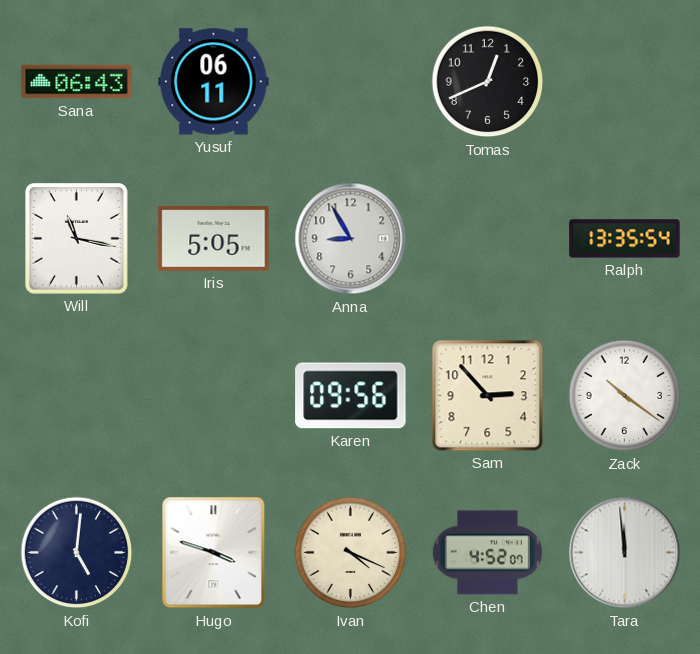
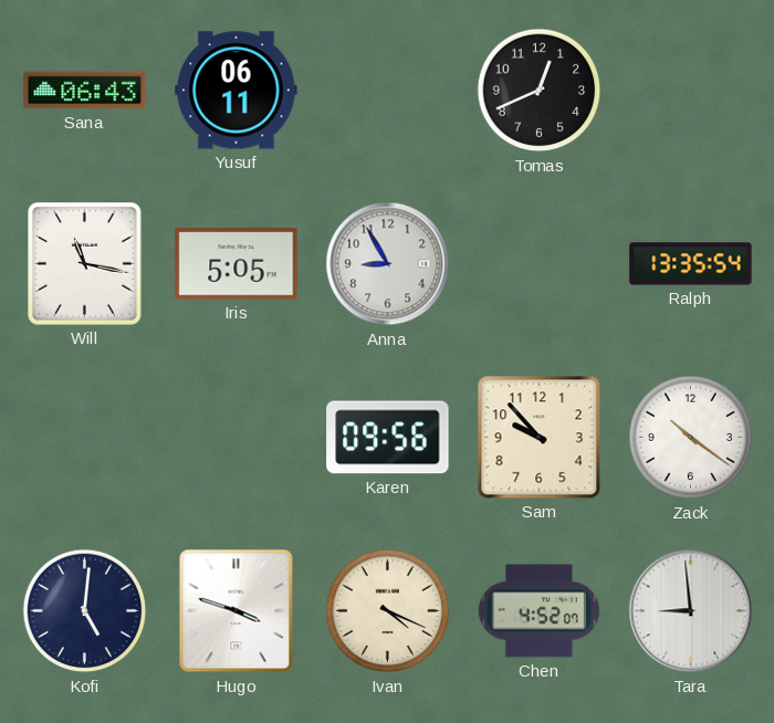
Sam: 2:53 -> 9:53 (540, 438)
Tara: 11:59 -> 8:59 (691, 611)
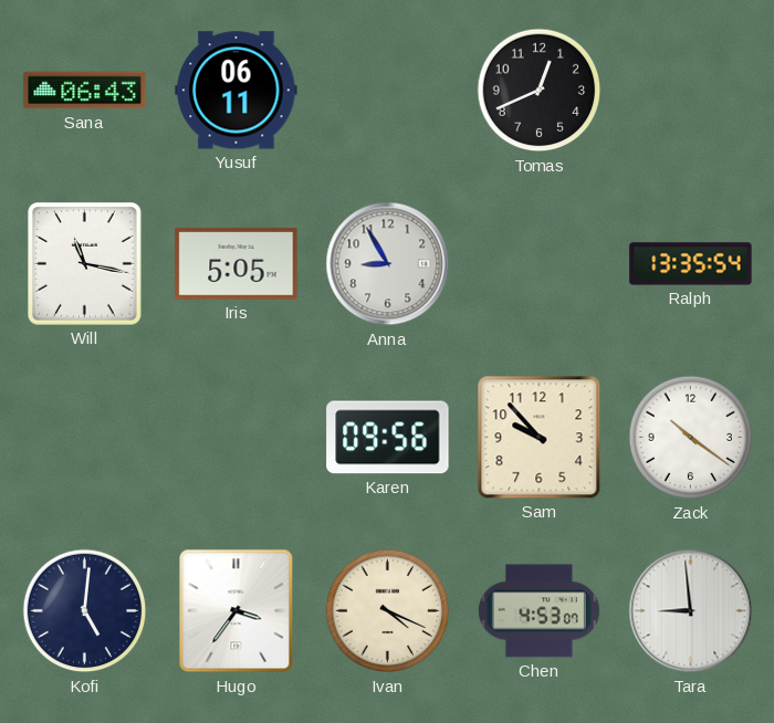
Hugo: 3:48 -> 3:36 (237, 611)
Chen: 4:52 -> 4:53 (538, 611)
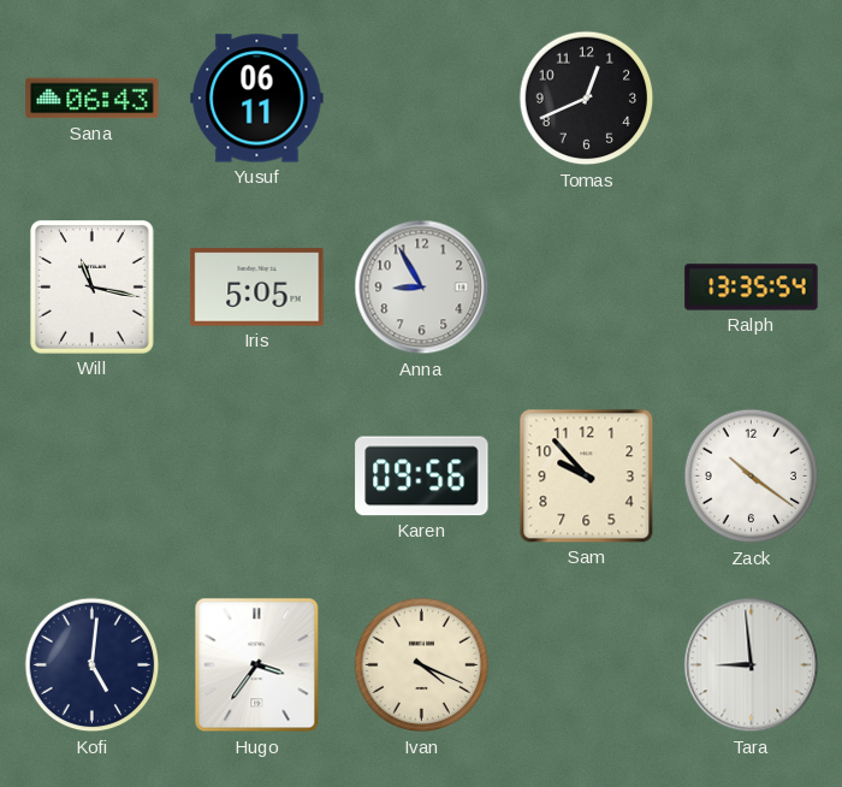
Chen: 4:53 -> none (538, 611)
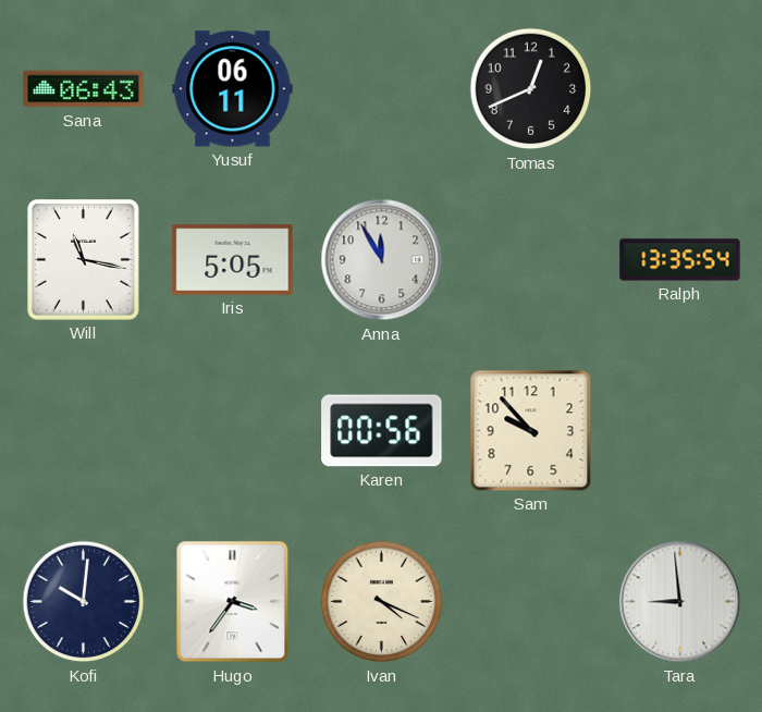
Anna: 8:55 -> 11:55 (382, 260)
Karen: 09:56 -> 00:56 (382, 431)
Zack: 10:21 -> none (752, 477)
Kofi: 5:01 -> 10:01 (84, 602)
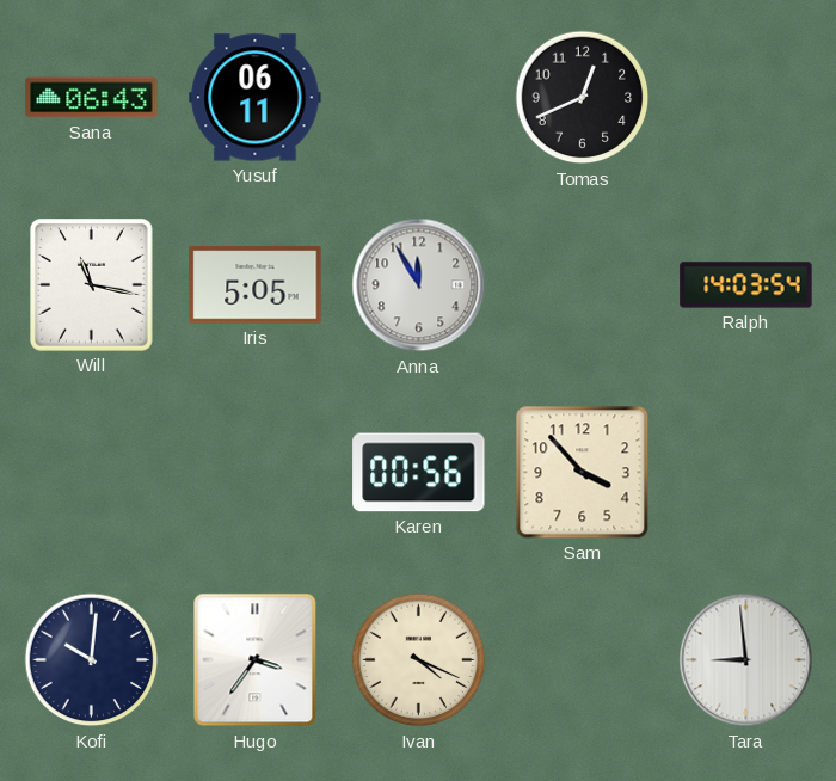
Ralph: 13:35 -> 14:03 (746, 285)
Sam: 9:53 -> 3:53 (583, 473)
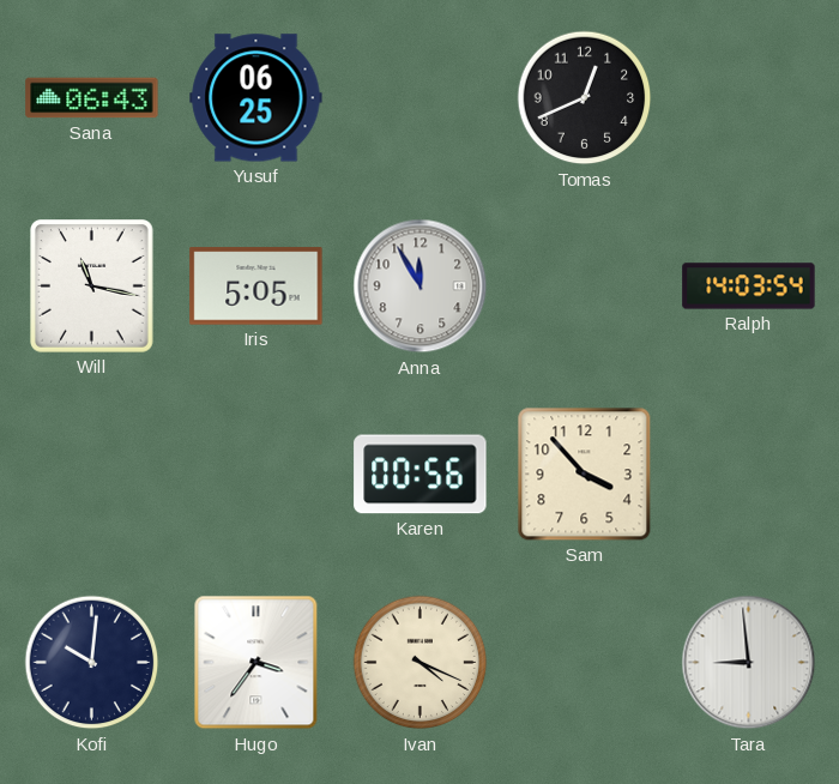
Yusuf: 06:11 -> 06:25 (256, 98)
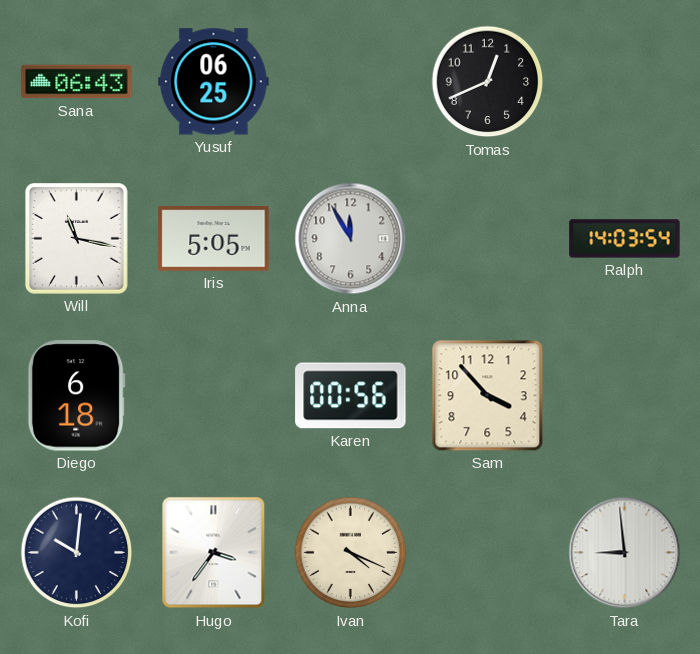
Diego: none -> 6:18 (76, 396)
